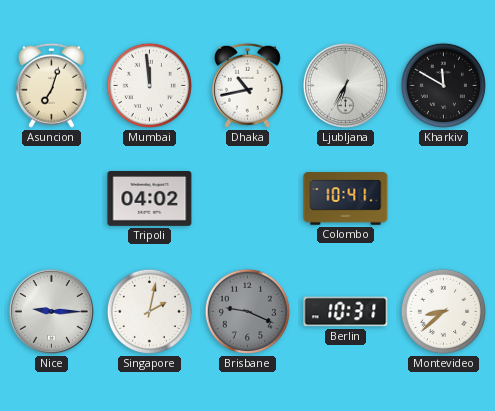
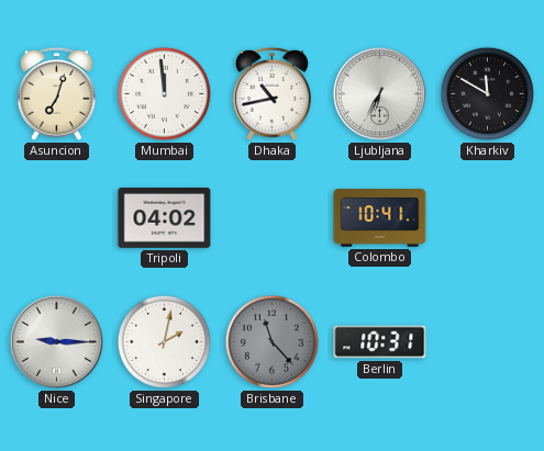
Brisbane: 9:19 -> 11:23 (271, 341)
Montevideo: 8:38 -> none (443, 311)
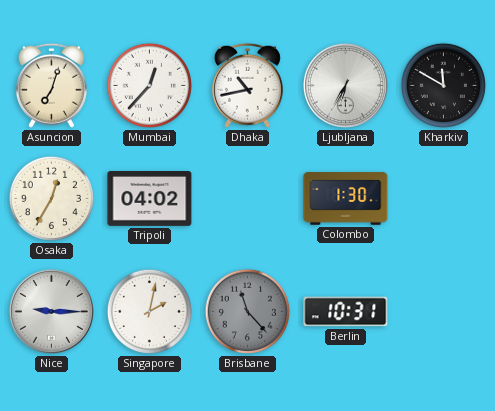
Mumbai: 11:59 -> 12:37 (149, 85)
Osaka: none -> 12:35 (51, 198)
Colombo: 10:41 -> 1:30 (346, 199)
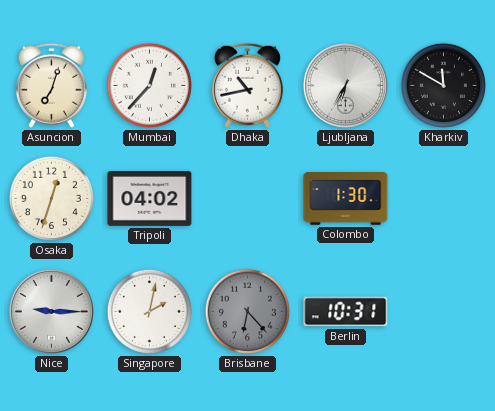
Osaka: 12:35 -> 12:33 (51, 198)
Brisbane: 11:23 -> 6:23 (247, 311)
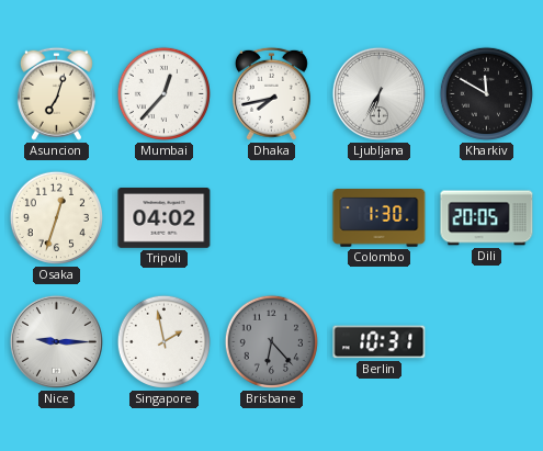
Dhaka: 10:43 -> 7:43 (271, 93)
Dili: none -> 20:05 (487, 218)
Singapore: 2:02 -> 1:58 (163, 341)
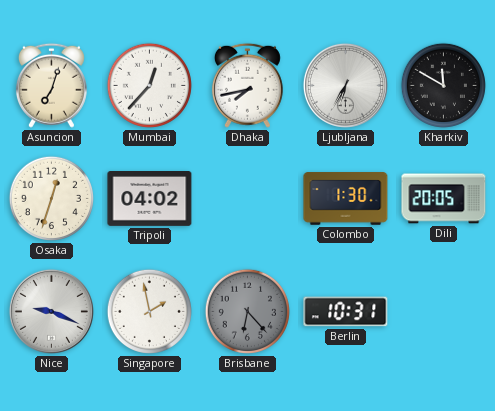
Nice: 9:15 -> 9:19 (51, 311)
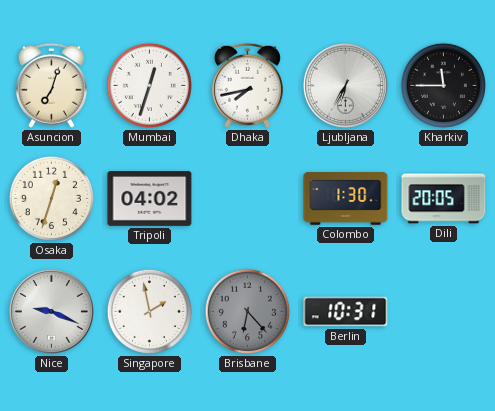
Mumbai: 12:37 -> 12:33 (149, 85)
Kharkiv: 11:50 -> 11:45 (443, 85)
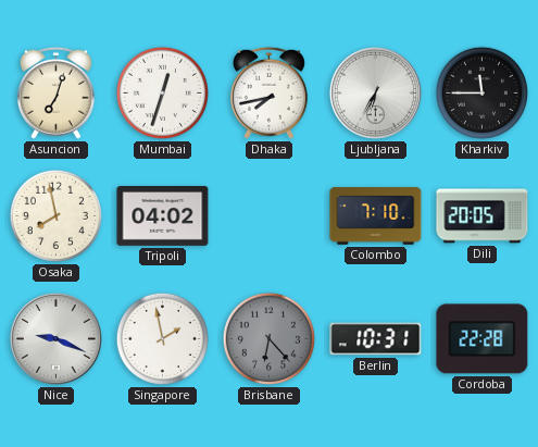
Osaka: 12:33 -> 7:58 (55, 215)
Colombo: 1:30 -> 7:10 (376, 216)
Cordoba: none -> 22:28 (483, 339)
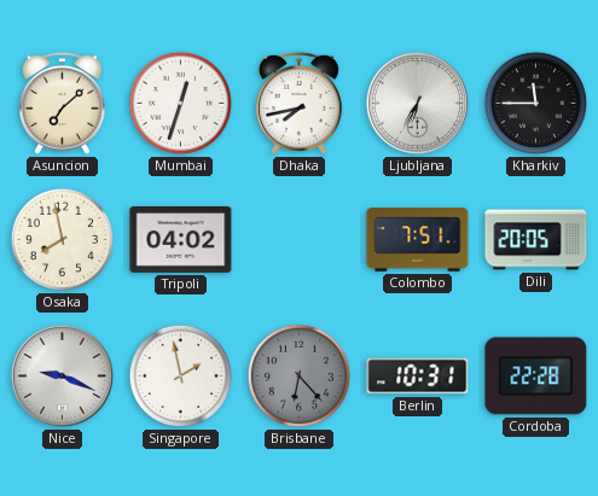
Asuncion: 7:03 -> 7:08 (62, 103)
Colombo: 7:10 -> 7:51 (418, 240)
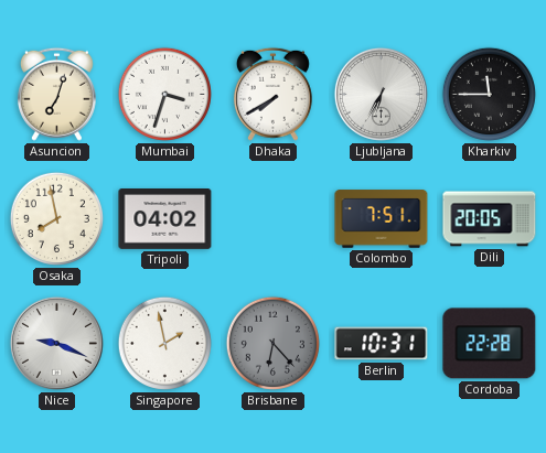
Asuncion: 7:08 -> 7:03 (56, 94)
Mumbai: 12:33 -> 3:33 (164, 94)
Dhaka: 7:43 -> 7:40 (272, 94)
